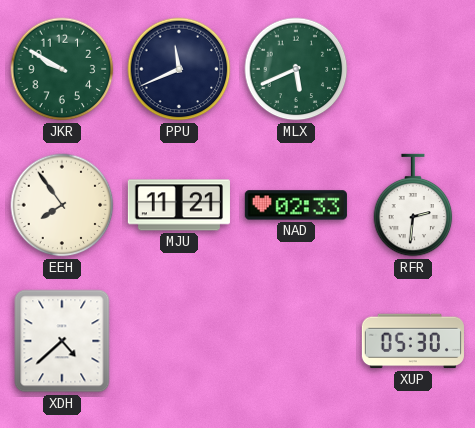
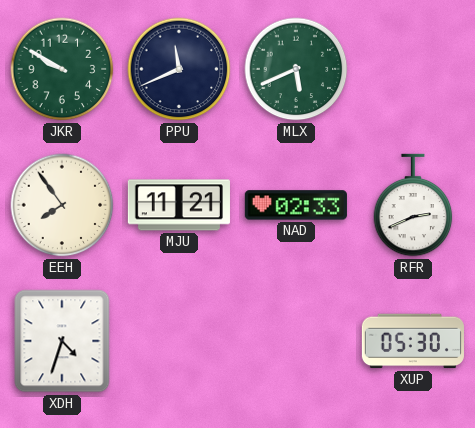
RFR: 2:31 -> 2:41 (413, 205)
XDH: 4:38 -> 4:33 (62, 341)
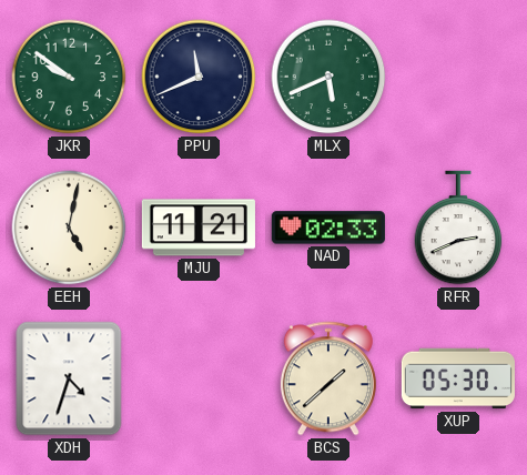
JKR: 9:50 -> 9:51 (69, 77)
EEH: 7:54 -> 5:02 (69, 228)
BCS: none -> 1:38 (328, 378)
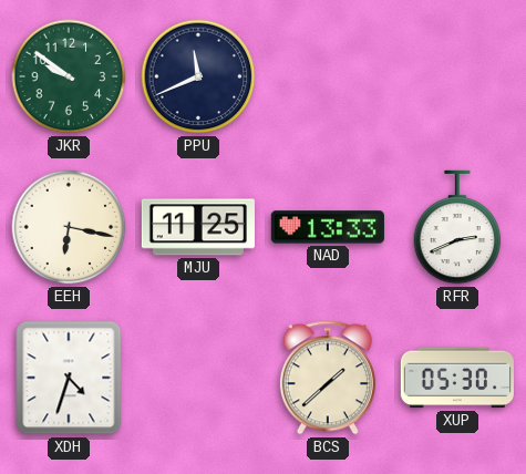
MLX: 5:41 -> none (328, 77)
EEH: 5:02 -> 6:17 (69, 227)
MJU: 11:21 -> 11:25 (198, 227)
NAD: 02:33 -> 13:33 (328, 227)
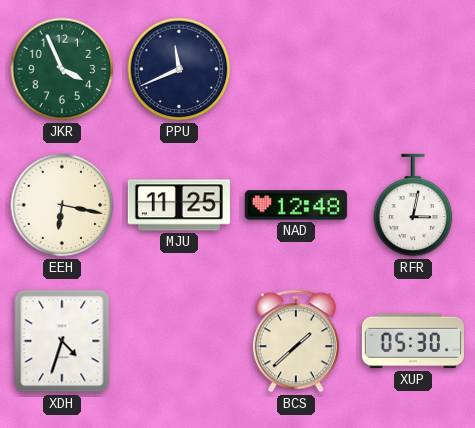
JKR: 9:51 -> 3:56 (62, 69)
NAD: 13:33 -> 12:48 (296, 205)
RFR: 2:41 -> 3:02 (413, 205)
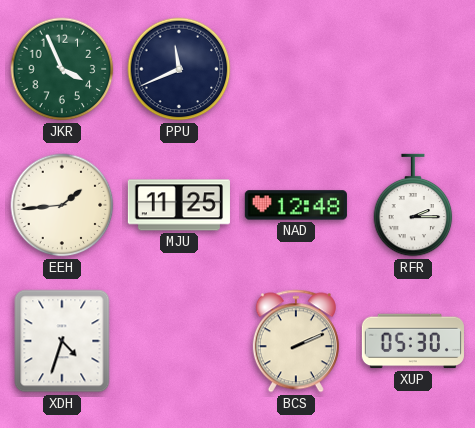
EEH: 6:17 -> 1:44 (62, 205)
RFR: 3:02 -> 2:15 (413, 205)
BCS: 1:38 -> 2:11 (296, 341)
